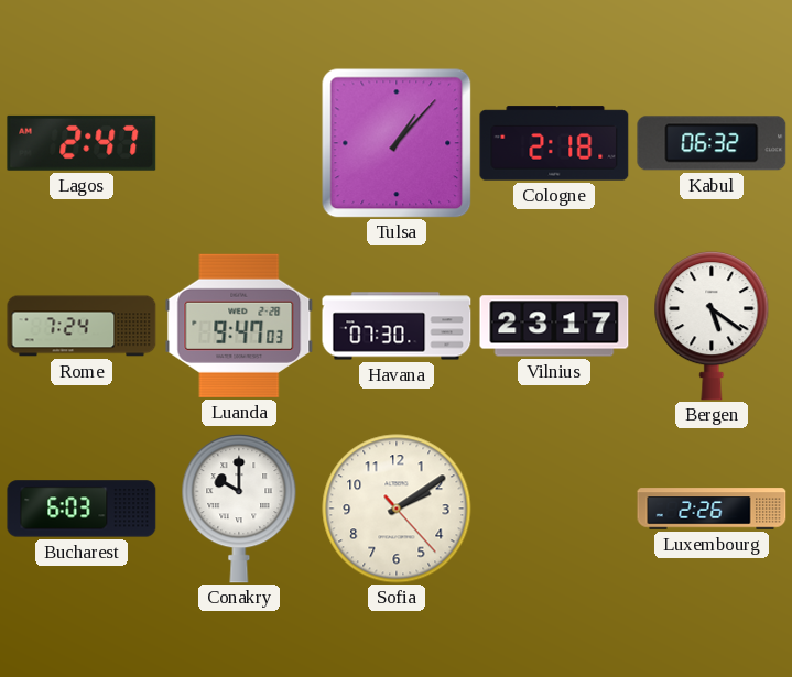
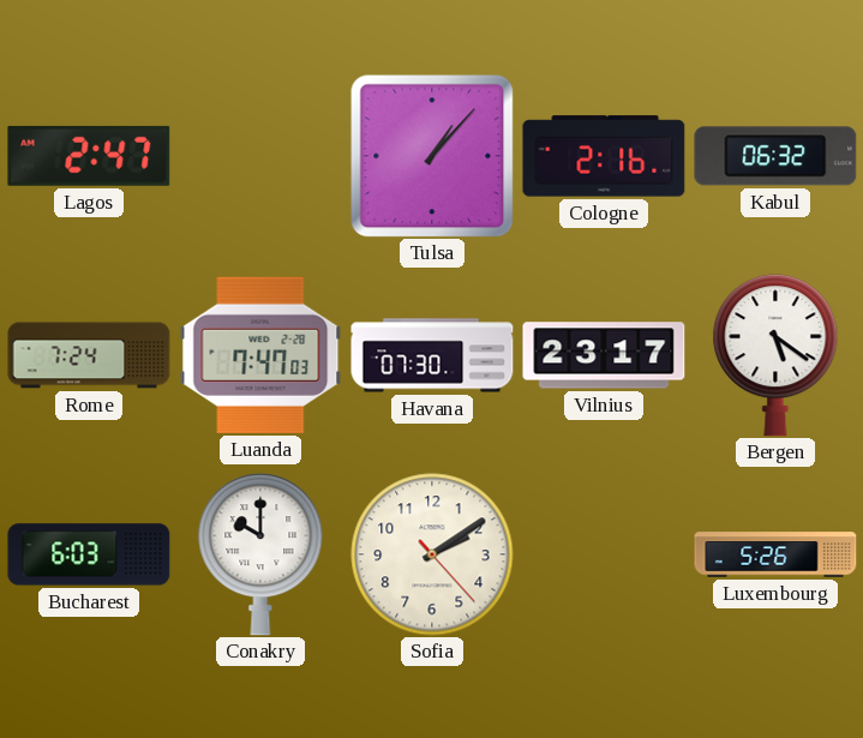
Cologne: 2:18 -> 2:16 (604, 156)
Luanda: 9:47 -> 7:47 (260, 355)
Luxembourg: 2:26 -> 5:26 (775, 554)
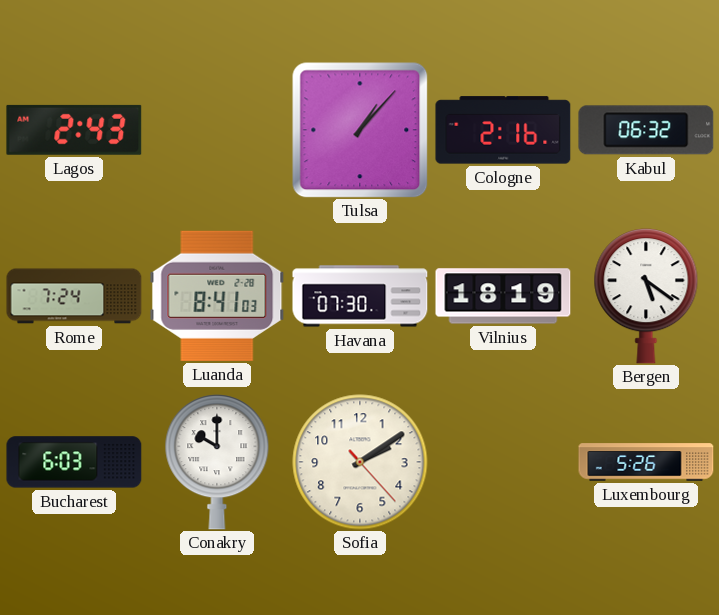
Lagos: 2:47 -> 2:43 (74, 130)
Luanda: 7:47 -> 8:41 (217, 296)
Vilnius: 23:17 -> 18:19 (503, 296)
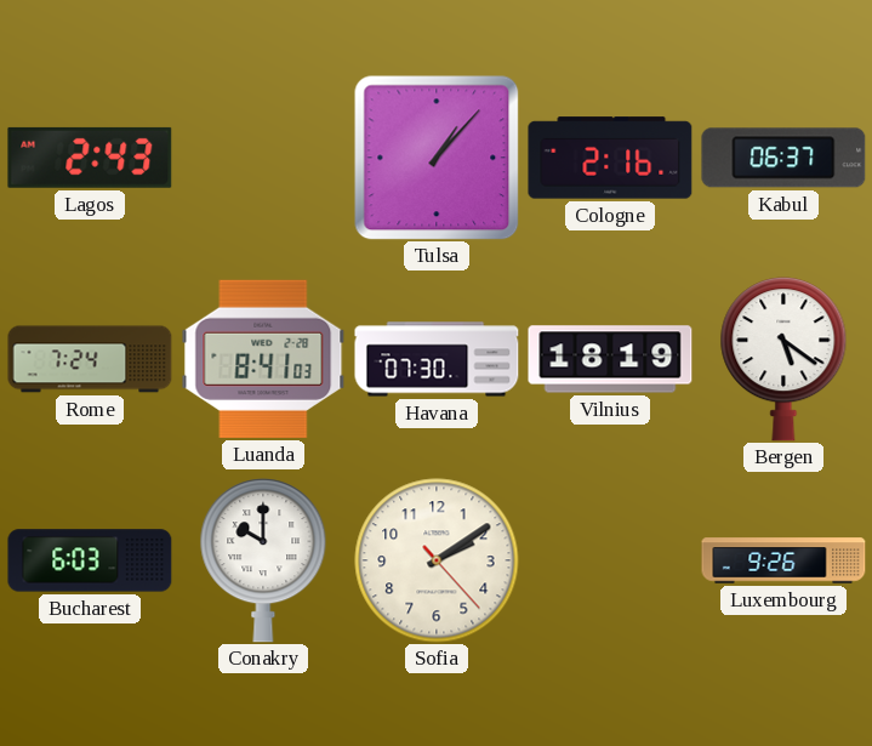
Kabul: 06:32 -> 06:37 (783, 158)
Luxembourg: 5:26 -> 9:26 (783, 560)
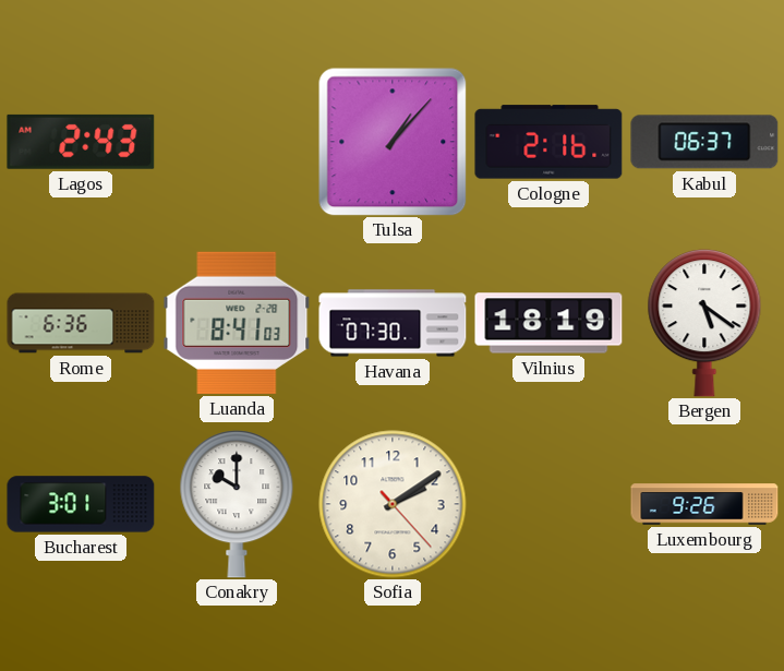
Rome: 7:24 -> 6:36 (81, 323)
Bucharest: 6:03 -> 3:01 (81, 504)
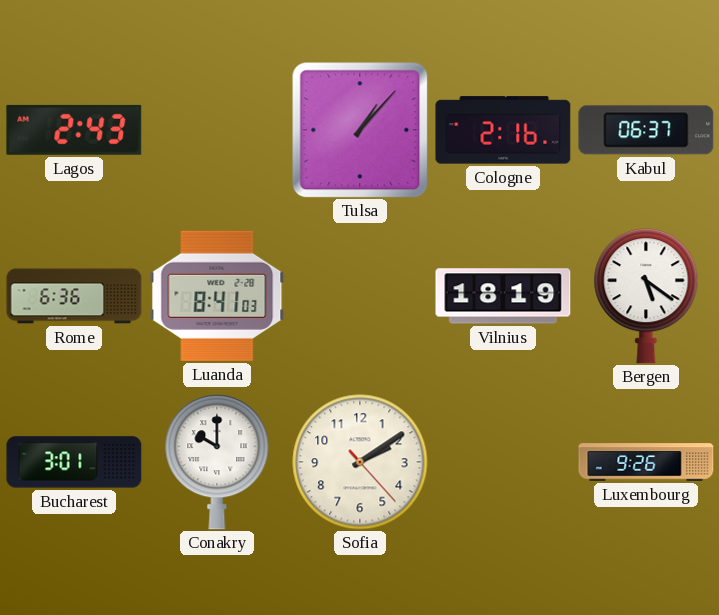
Havana: 07:30 -> none (393, 323)
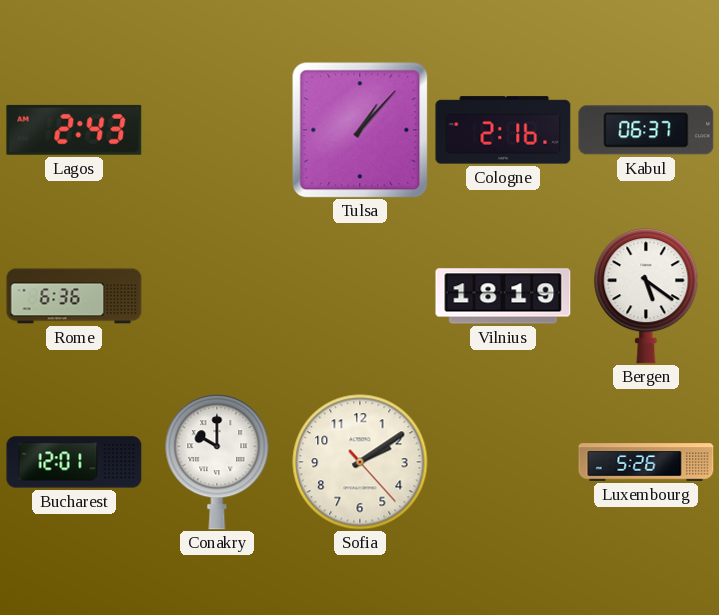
Luanda: 8:41 -> none (217, 296)
Bucharest: 3:01 -> 12:01 (74, 462)
Luxembourg: 9:26 -> 5:26 (646, 462)
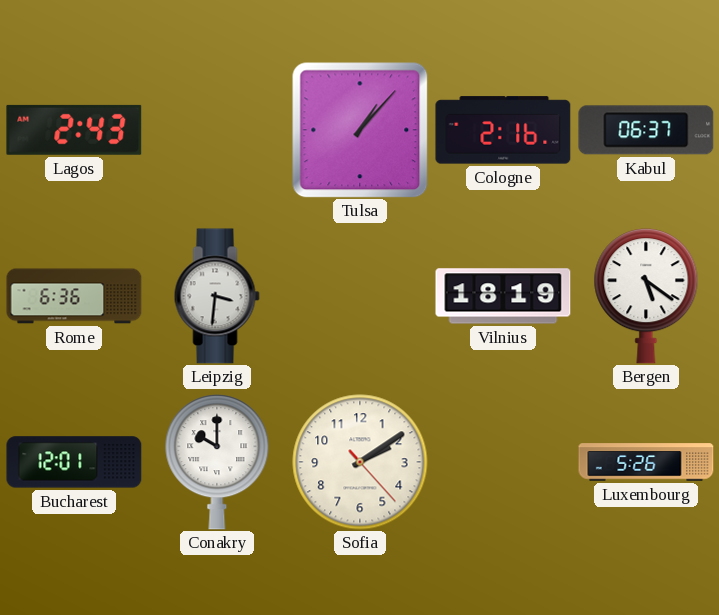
Leipzig: none -> 3:31 (217, 296)
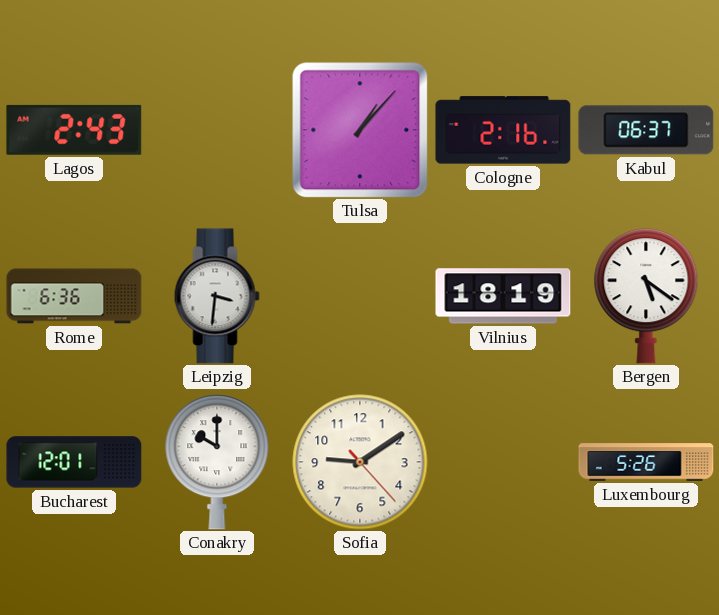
Sofia: 2:09 -> 9:09 (360, 462)
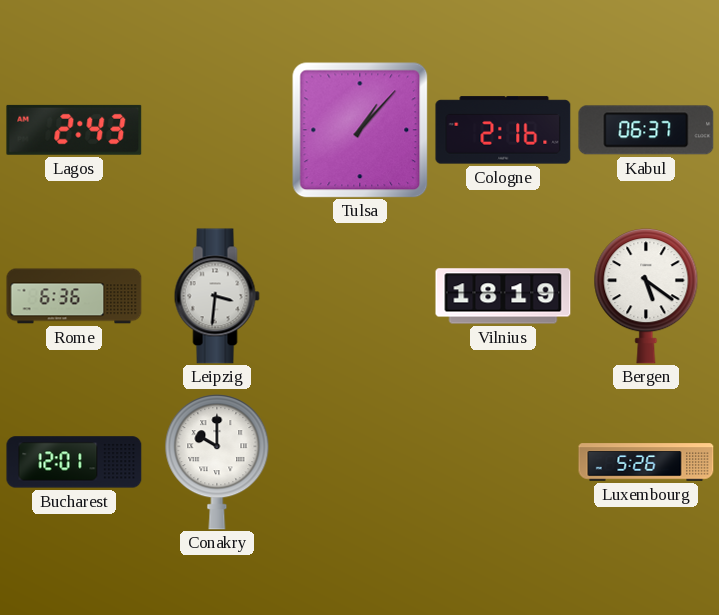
Sofia: 9:09 -> none (360, 462)
